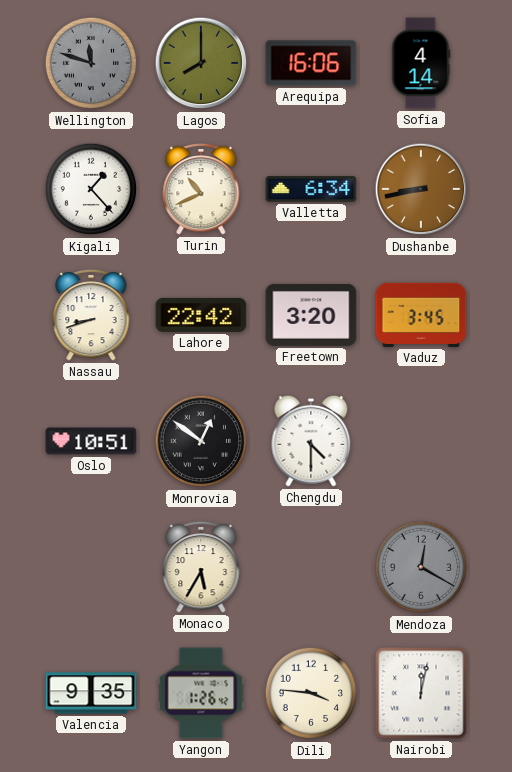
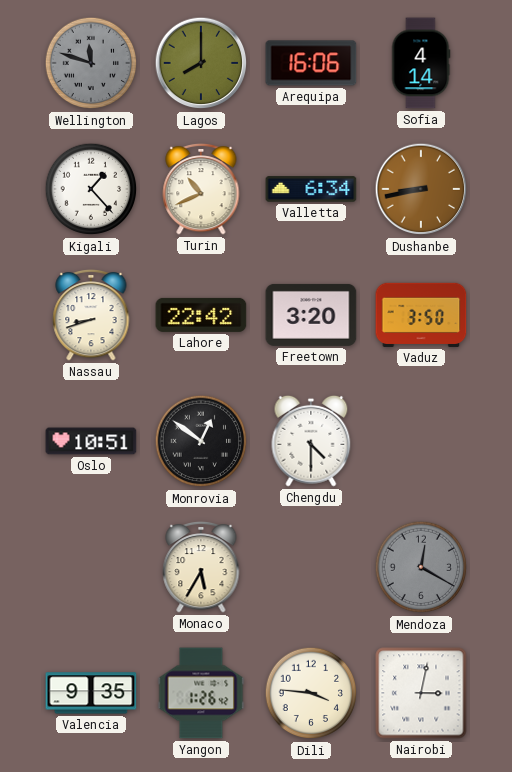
Vaduz: 3:45 -> 3:50 (421, 315)
Nairobi: 12:02 -> 3:02 (421, 693)
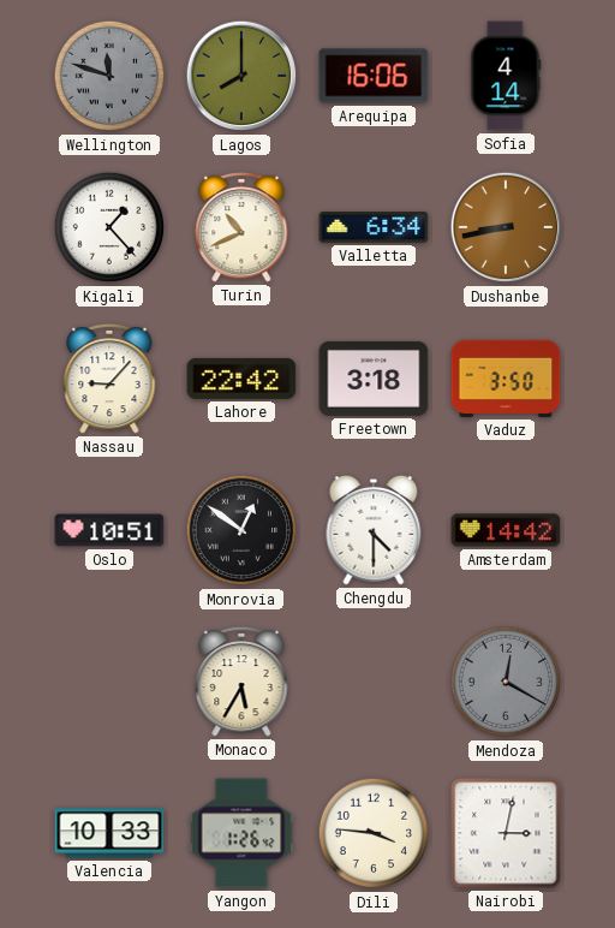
Nassau: 8:42 -> 9:07 (109, 379)
Freetown: 3:20 -> 3:18 (374, 379)
Amsterdam: none -> 14:42 (506, 530)
Valencia: 9:35 -> 10:33 (109, 833)
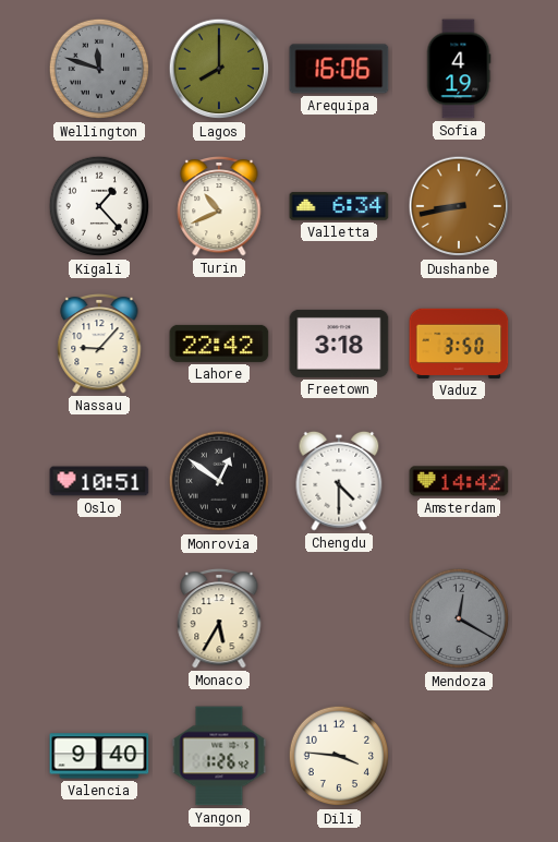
Sofia: 4:14 -> 4:19 (459, 69)
Valencia: 10:33 -> 9:40 (99, 756)
Nairobi: 3:02 -> none (506, 833)
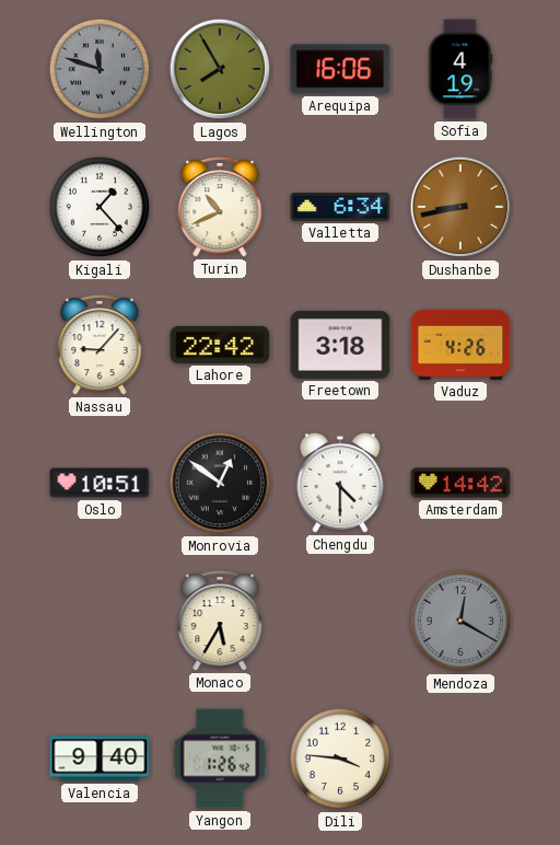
Lagos: 8:00 -> 7:55 (220, 69)
Vaduz: 3:50 -> 4:26 (460, 345)
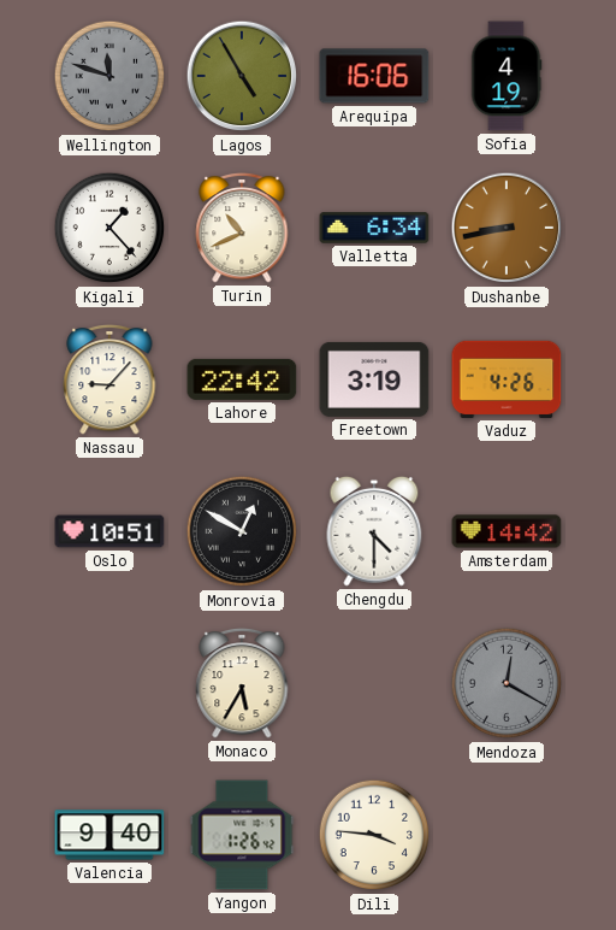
Lagos: 7:55 -> 4:55 (242, 76)
Freetown: 3:18 -> 3:19 (374, 379)
Monrovia: 12:51 -> 12:50 (242, 531)
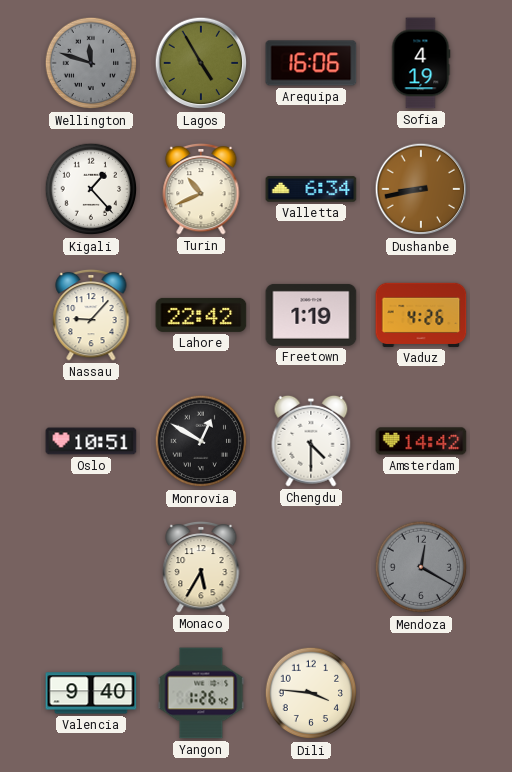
Freetown: 3:19 -> 1:19 (311, 315)
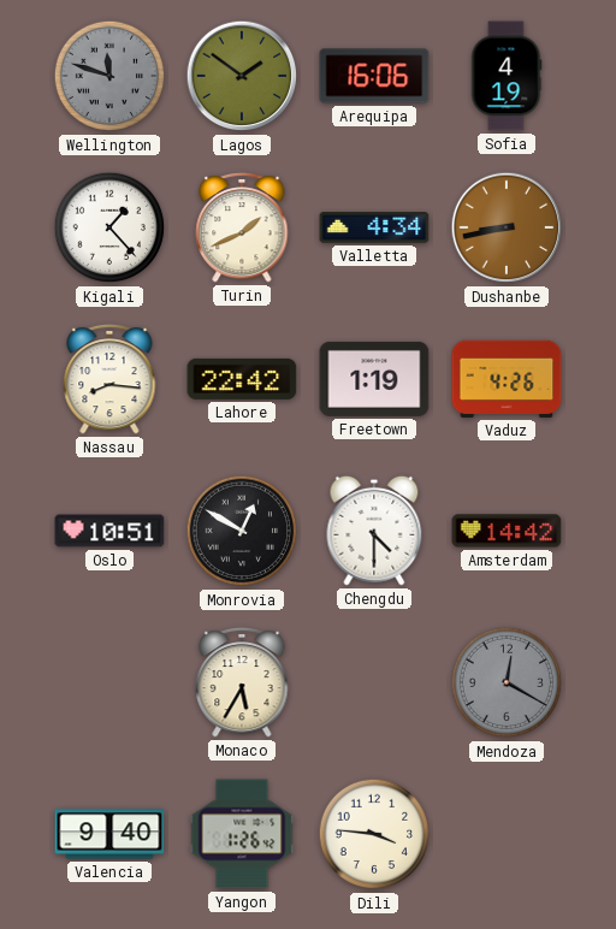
Lagos: 4:55 -> 1:51 (242, 76)
Turin: 10:41 -> 1:41 (242, 227)
Valletta: 6:34 -> 4:34 (374, 227)
Nassau: 9:07 -> 8:16 (109, 379)
